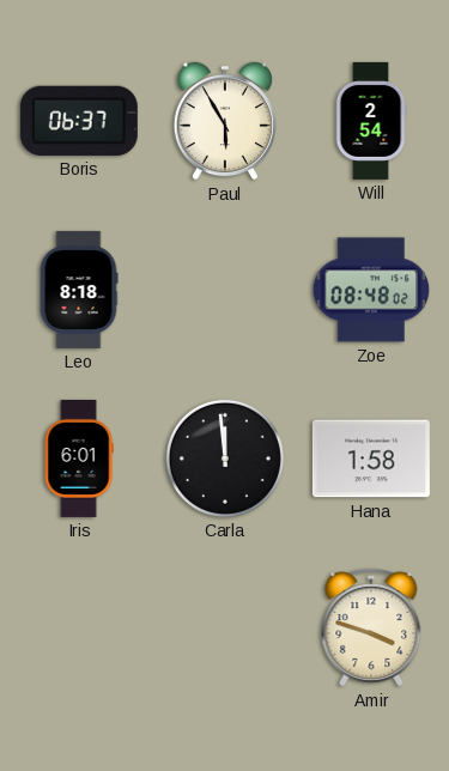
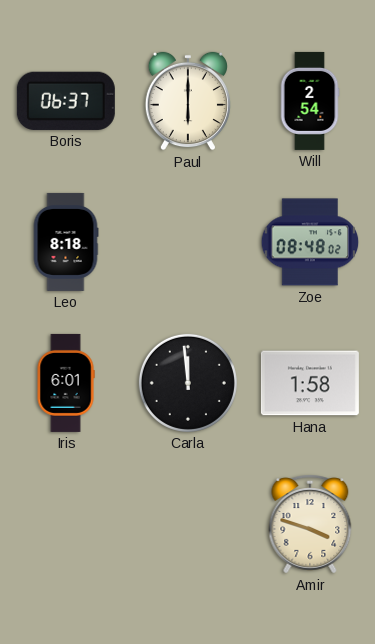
Paul: 5:55 -> 6:00 (188, 101)
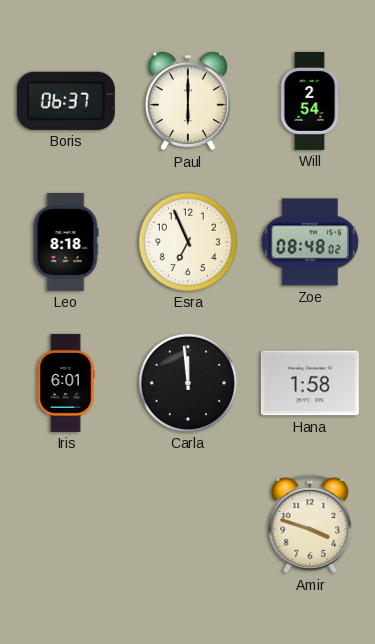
Esra: none -> 6:56 (188, 242)
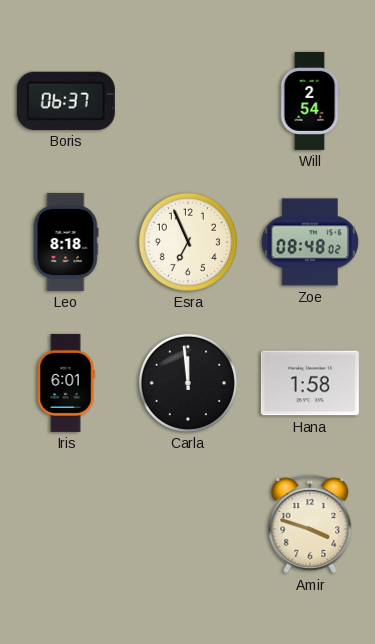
Paul: 6:00 -> none (188, 101)
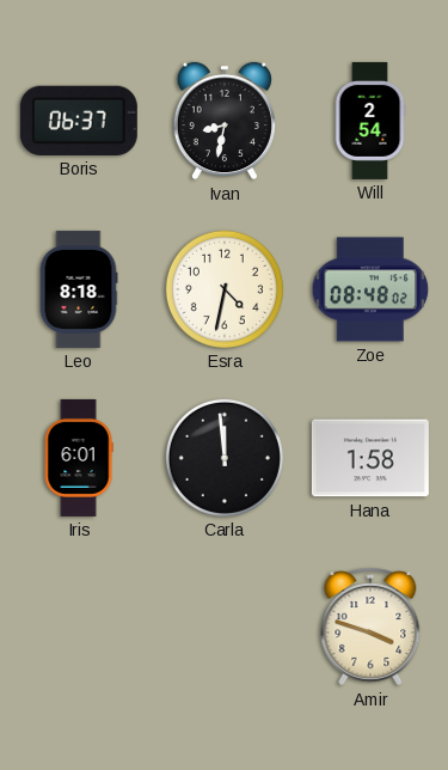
Ivan: none -> 8:32 (225, 121)
Esra: 6:56 -> 4:32 (225, 289)
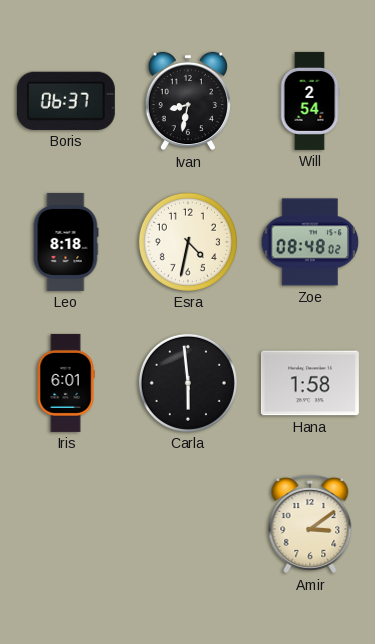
Carla: 11:59 -> 5:59 (188, 383)
Amir: 3:48 -> 3:09 (310, 524)
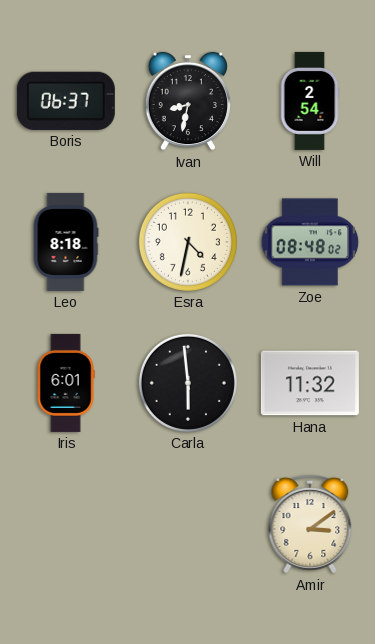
Hana: 1:58 -> 11:32 (310, 383)
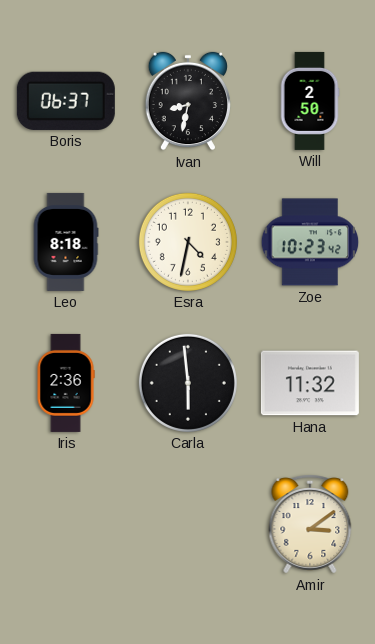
Will: 2:54 -> 2:50 (310, 101)
Zoe: 08:48 -> 10:23 (310, 242)
Iris: 6:01 -> 2:36 (66, 383)
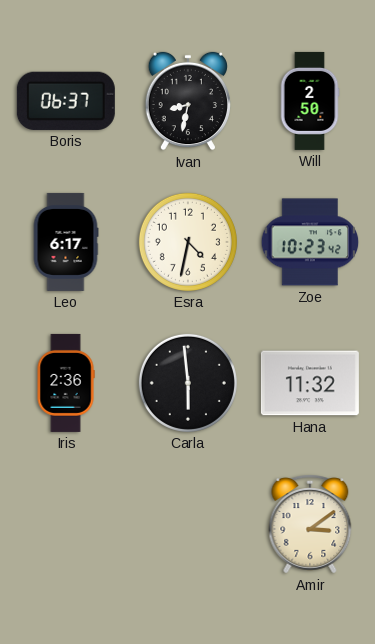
Leo: 8:18 -> 6:17 (66, 242)
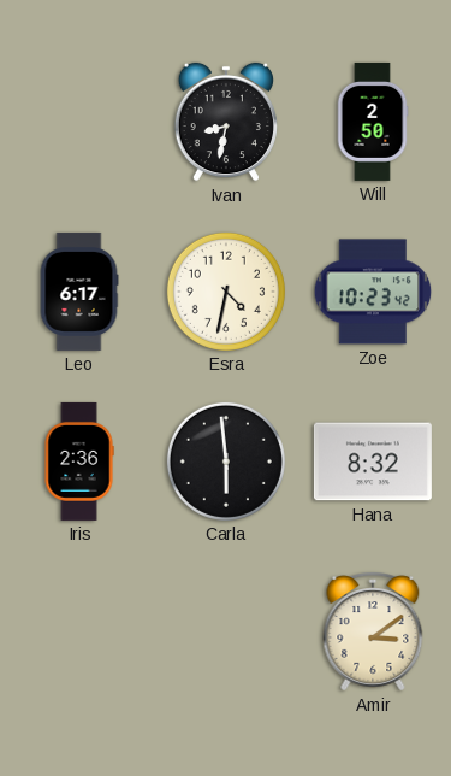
Boris: 06:37 -> none (66, 101)
Hana: 11:32 -> 8:32 (373, 462)
